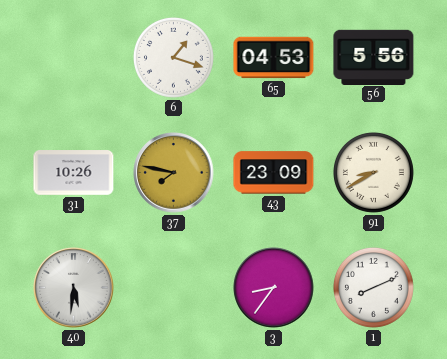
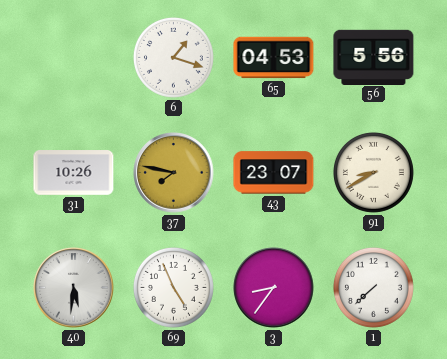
43: 23:09 -> 23:07 (274, 173)
69: none -> 4:56 (173, 287)
1: 8:11 -> 7:38 (373, 287)
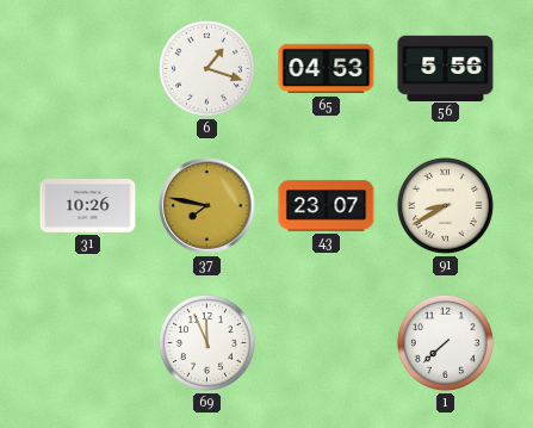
40: 5:31 -> none (74, 288)
69: 4:56 -> 11:56 (206, 342)
3: 8:36 -> none (274, 288)
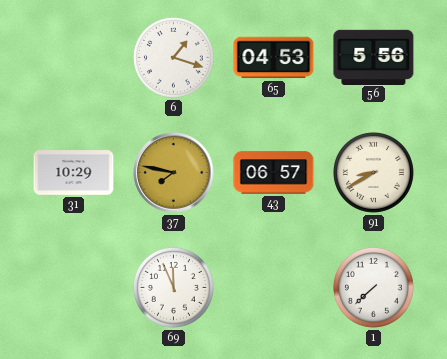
31: 10:26 -> 10:29 (74, 173)
43: 23:07 -> 06:57 (274, 173)
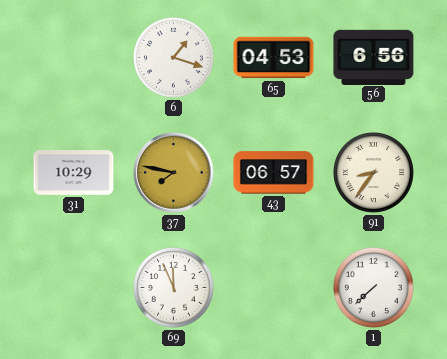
56: 5:56 -> 6:56 (374, 57)
91: 8:40 -> 8:36 (373, 172)
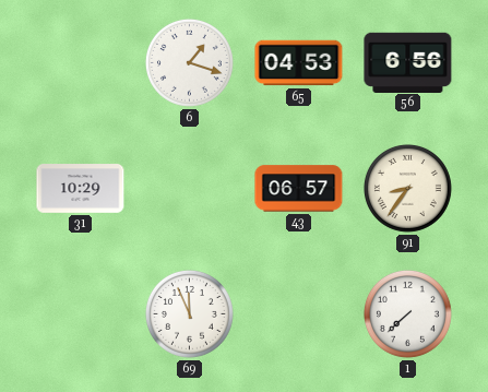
37: 7:47 -> none (174, 173)
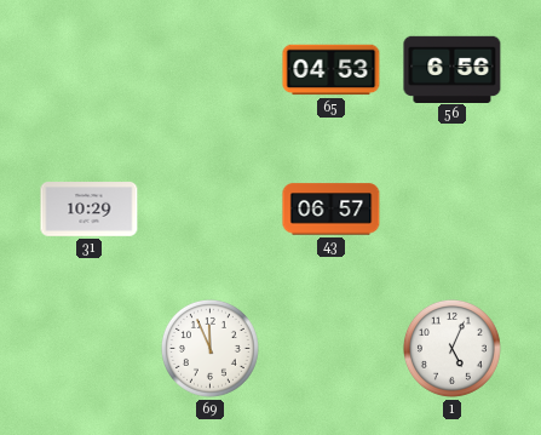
6: 1:18 -> none (189, 62)
91: 8:36 -> none (407, 188)
1: 7:38 -> 5:04 (451, 348)
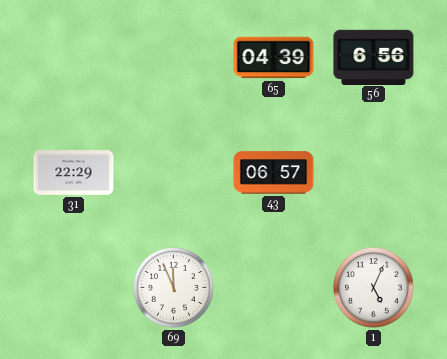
65: 04:53 -> 04:39 (274, 58)
31: 10:29 -> 22:29 (74, 173)
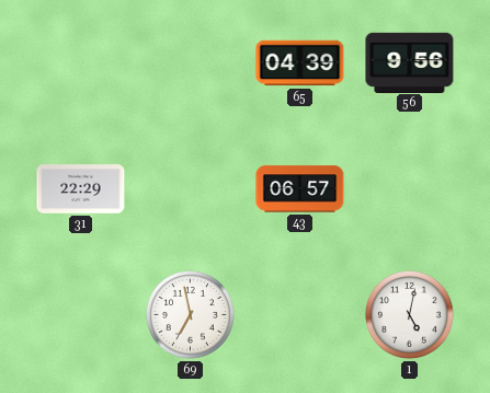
56: 6:56 -> 9:56 (410, 62)
69: 11:56 -> 6:58 (190, 314)
1: 5:04 -> 5:02 (409, 314)
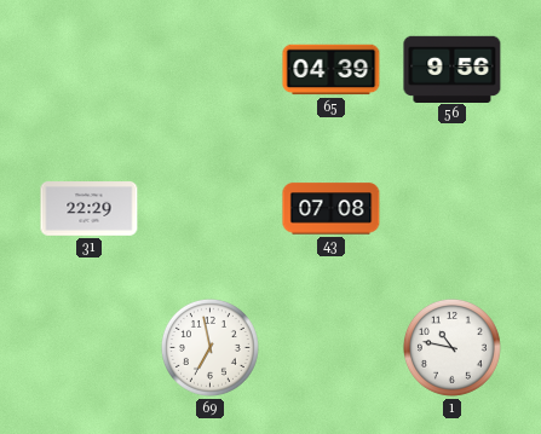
43: 06:57 -> 07:08 (332, 209)
1: 5:02 -> 10:47 (451, 347)
